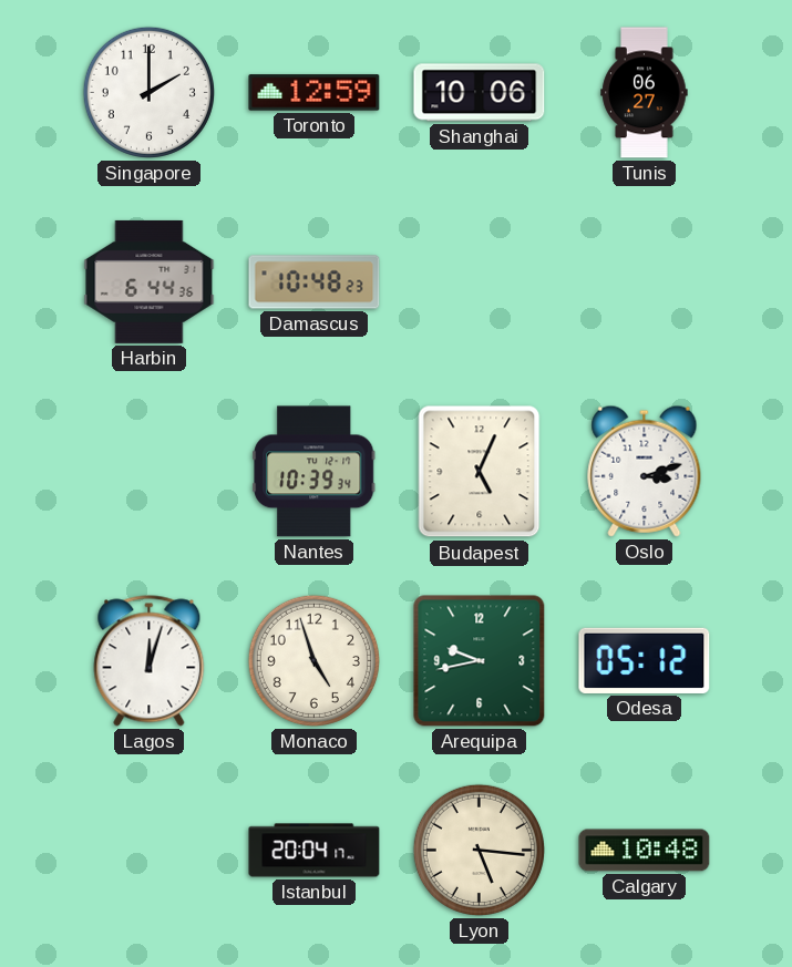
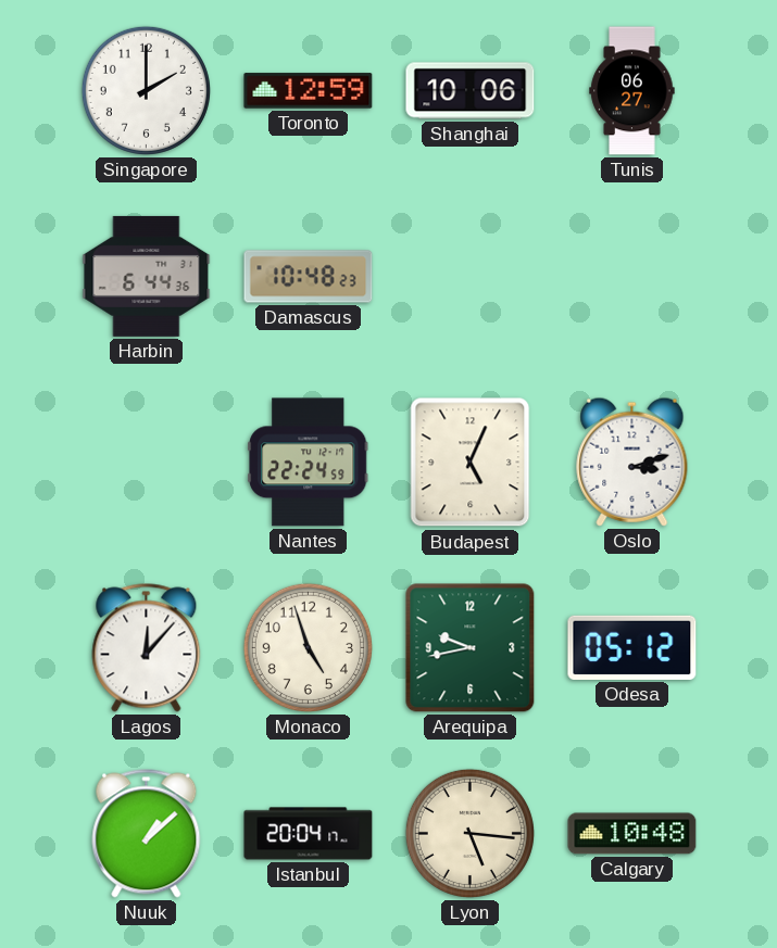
Nantes: 10:39 -> 22:24 (309, 463)
Lagos: 12:03 -> 12:07 (147, 648)
Nuuk: none -> 1:08 (147, 834)
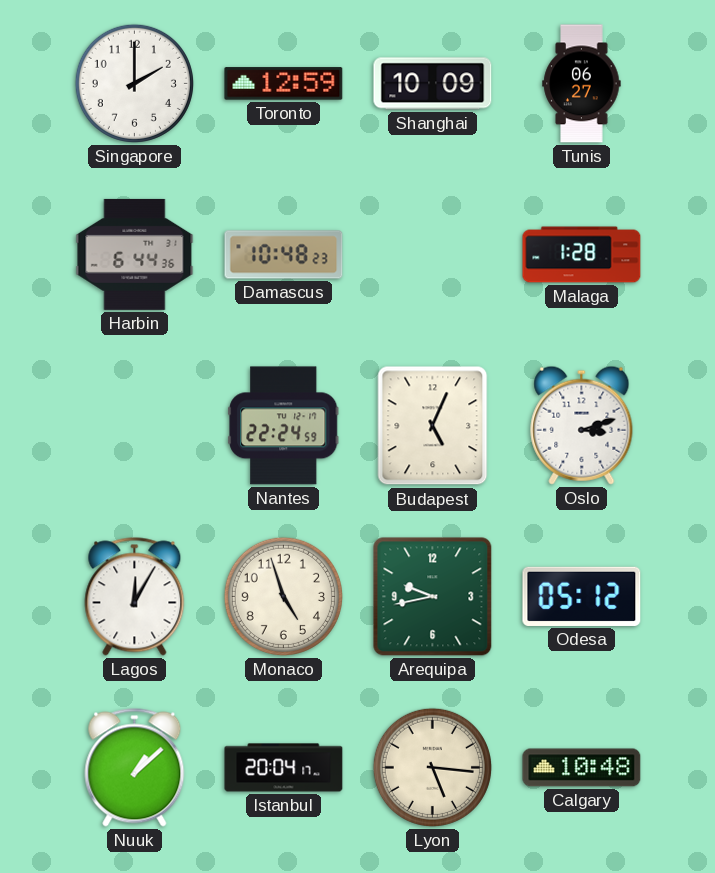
Shanghai: 10:06 -> 10:09 (433, 84)
Malaga: none -> 1:28 (582, 255)
Lagos: 12:07 -> 12:05 (135, 597)
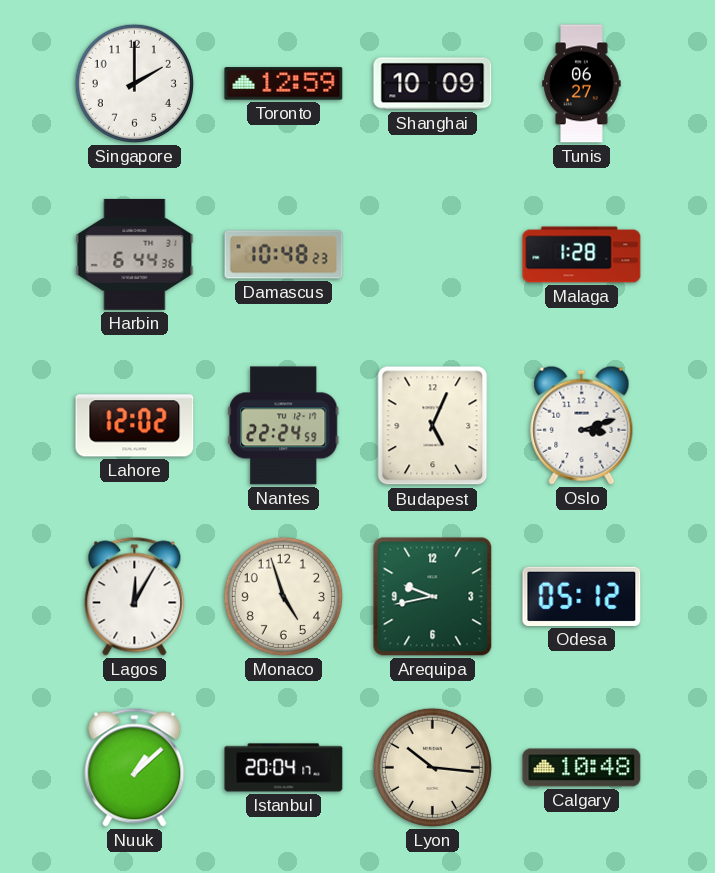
Lahore: none -> 12:02 (135, 426)
Lyon: 5:16 -> 10:16 (432, 767)
